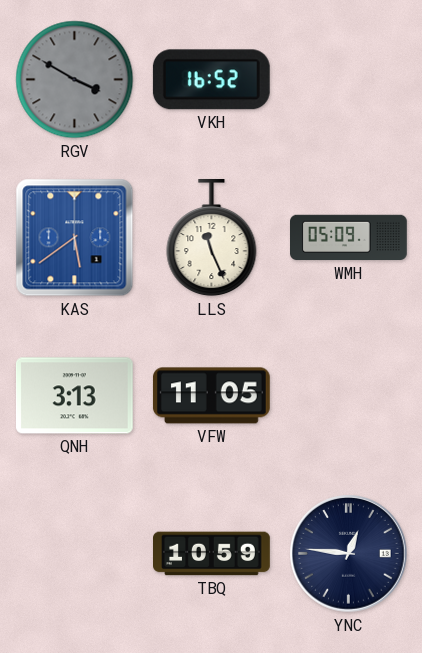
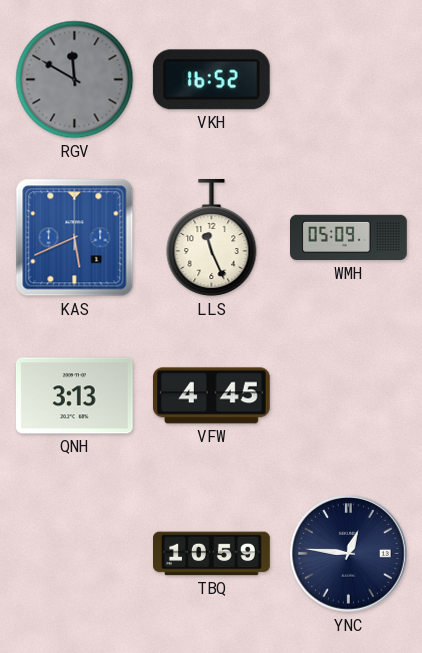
RGV: 3:50 -> 11:50 (75, 80)
KAS: 5:39 -> 5:41 (75, 238)
VFW: 11:05 -> 4:45 (211, 396)
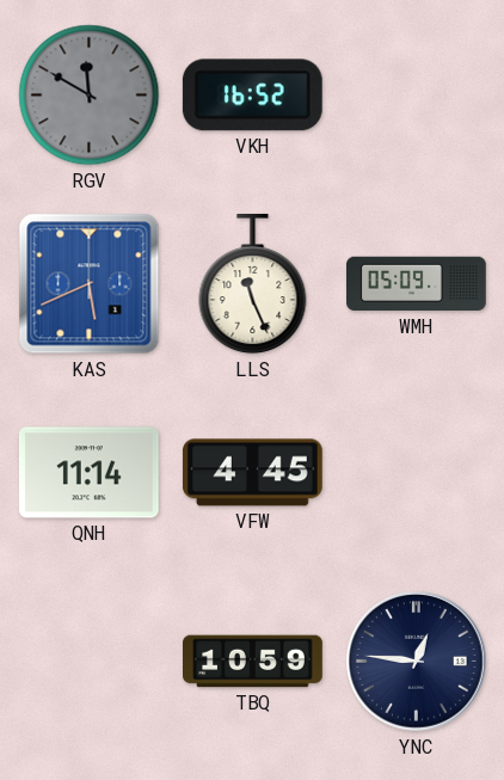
QNH: 3:13 -> 11:14 (88, 473)
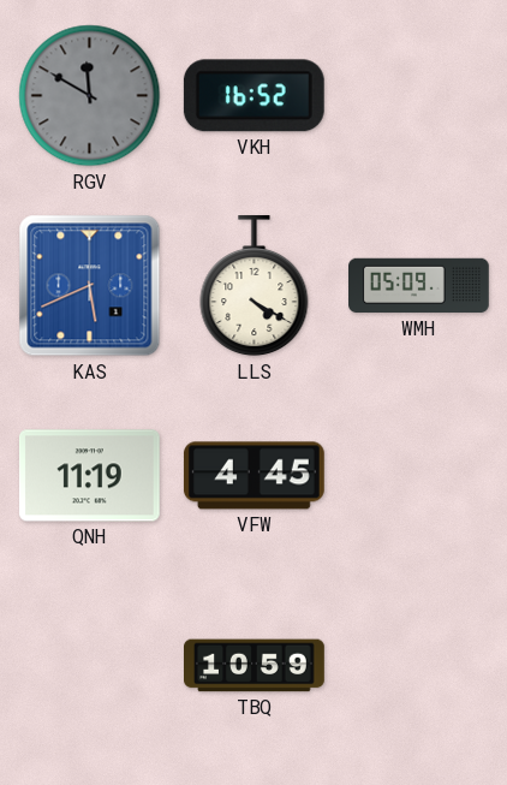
LLS: 11:26 -> 4:20 (255, 287)
QNH: 11:14 -> 11:19 (89, 476)
YNC: 12:46 -> none (417, 662)
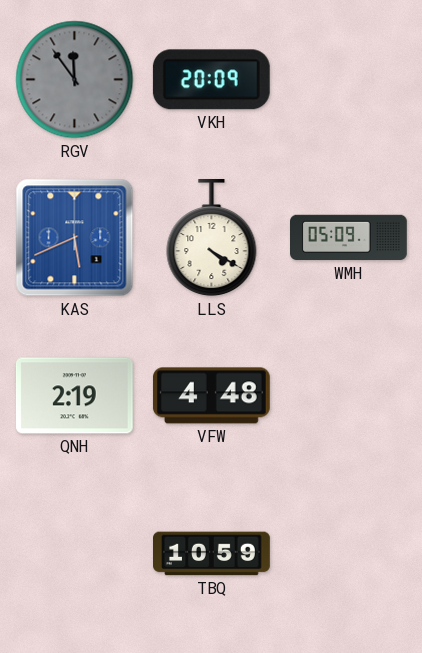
RGV: 11:50 -> 11:54 (75, 80)
VKH: 16:52 -> 20:09 (211, 80)
QNH: 11:19 -> 2:19 (74, 396)
VFW: 4:45 -> 4:48 (211, 396)
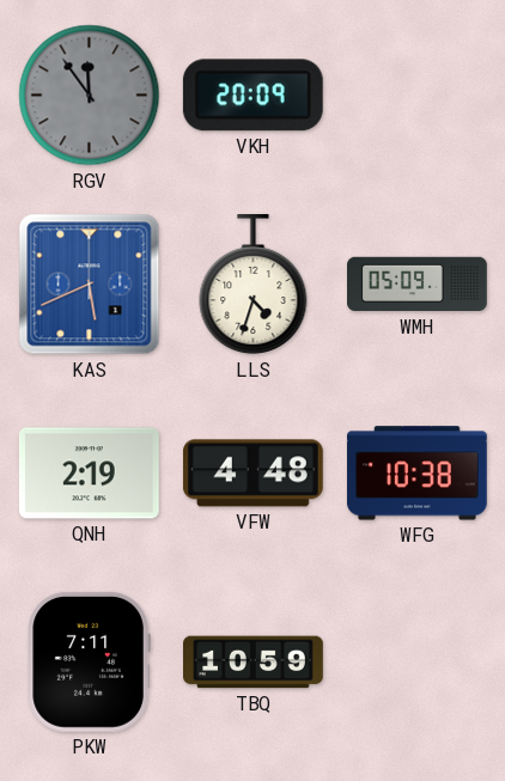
LLS: 4:20 -> 4:33 (254, 286)
WFG: none -> 10:38 (416, 474)
PKW: none -> 7:11 (89, 661)
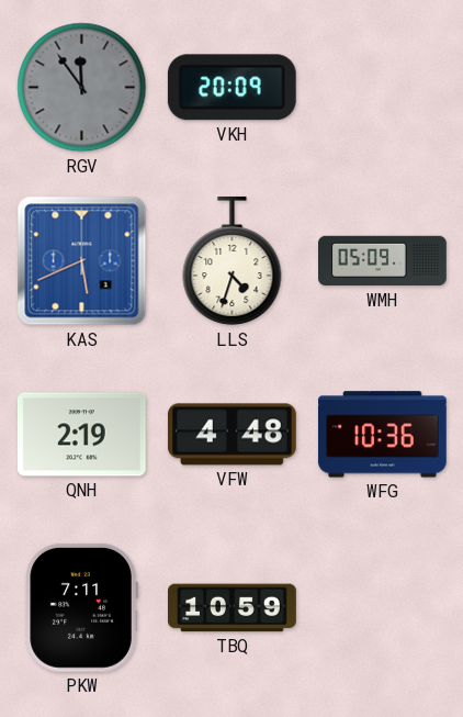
WFG: 10:38 -> 10:36 (382, 435)
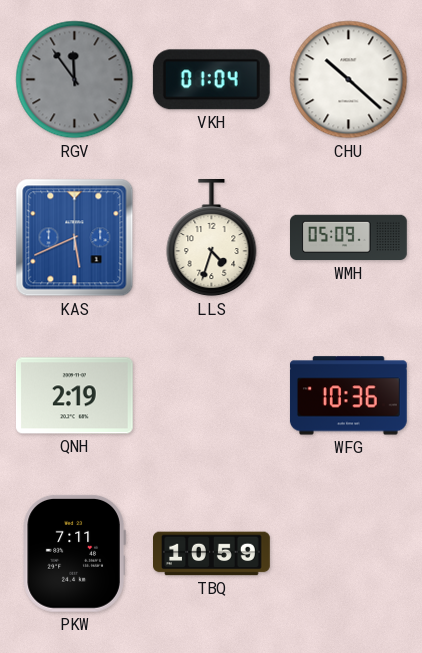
VKH: 20:09 -> 01:04 (211, 80)
CHU: none -> 10:22 (349, 80)
VFW: 4:48 -> none (231, 435)
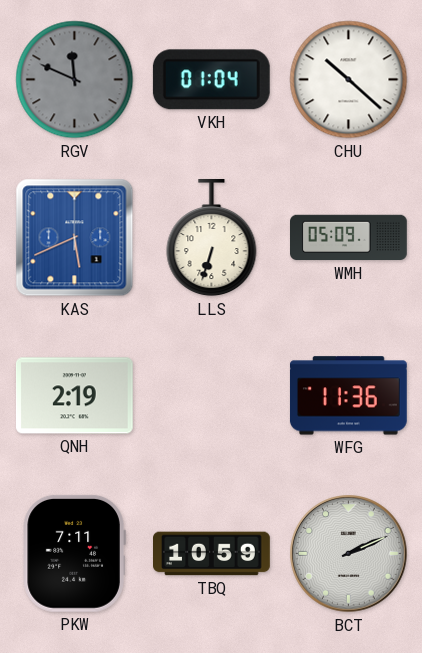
RGV: 11:54 -> 11:49 (75, 80)
LLS: 4:33 -> 6:33 (212, 239)
WFG: 10:36 -> 11:36 (348, 396)
BCT: none -> 2:11 (349, 554)
